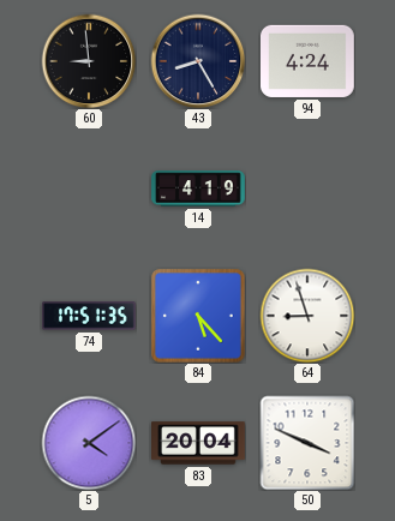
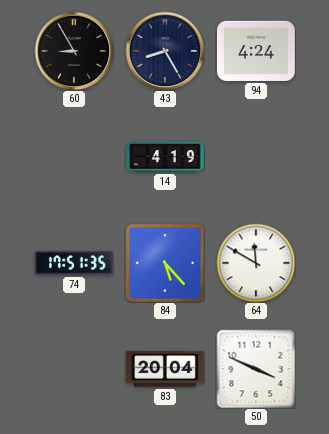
60: 8:59 -> 8:55 (74, 51)
64: 8:57 -> 11:50 (256, 263)
5: 4:09 -> none (89, 443)
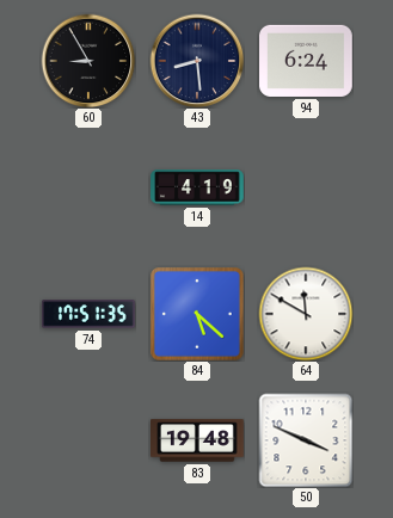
43: 8:25 -> 8:29 (197, 61)
94: 4:24 -> 6:24 (307, 61)
84: 5:23 -> 5:22 (198, 315)
83: 20:04 -> 19:48 (198, 440)
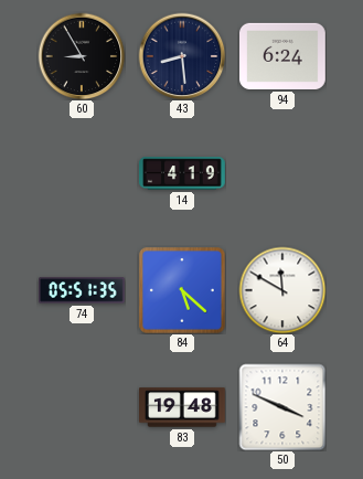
74: 17:51 -> 05:51 (83, 290)
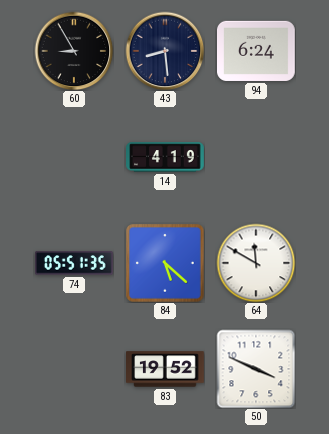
83: 19:48 -> 19:52 (166, 369)
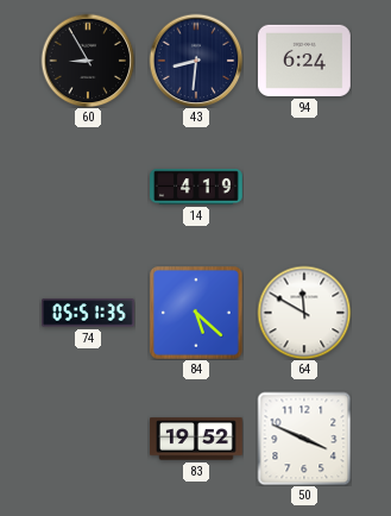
43: 8:29 -> 8:31 (196, 61)
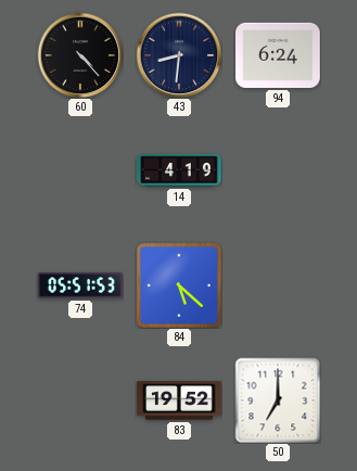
60: 8:55 -> 4:23 (80, 55)
74: 05:51:35 -> 05:51:53 (81, 285)
64: 11:50 -> none (304, 313)
50: 3:49 -> 7:00 (278, 400)
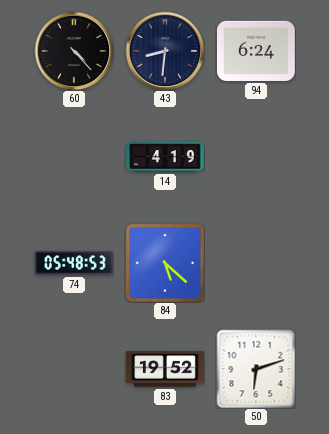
74: 05:51 -> 05:48 (75, 263)
50: 7:00 -> 6:12 (256, 369)
